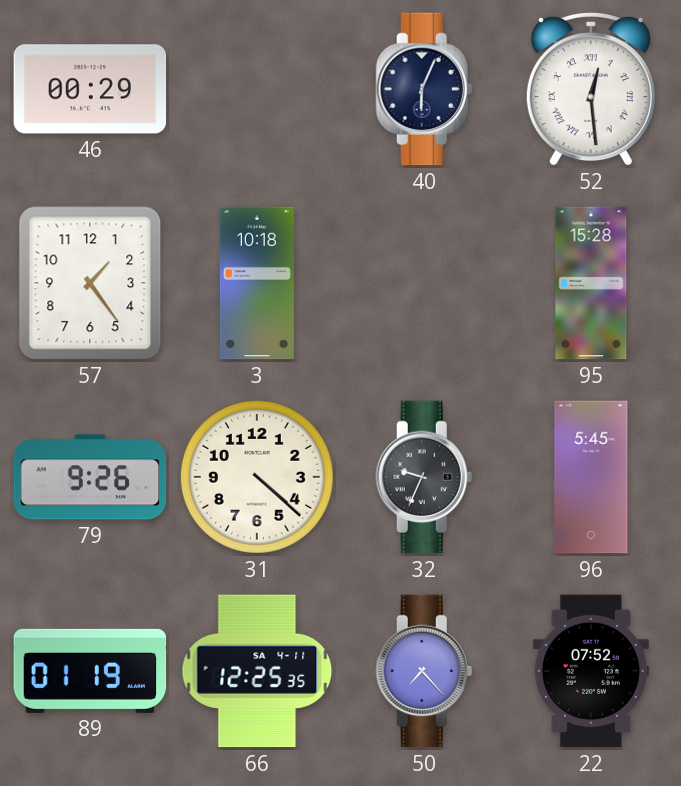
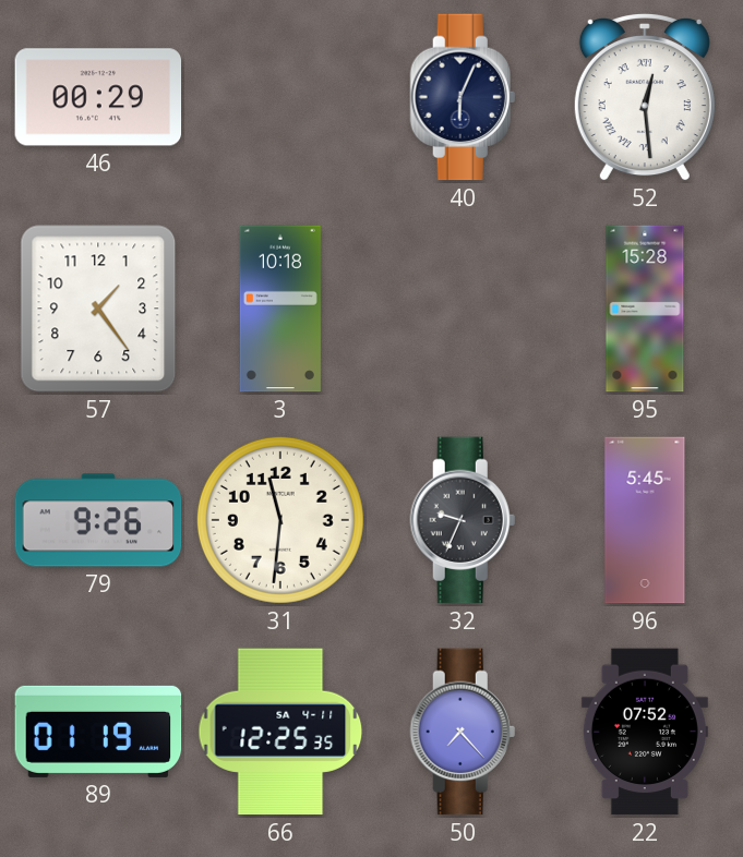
31: 4:22 -> 11:31 (280, 520)
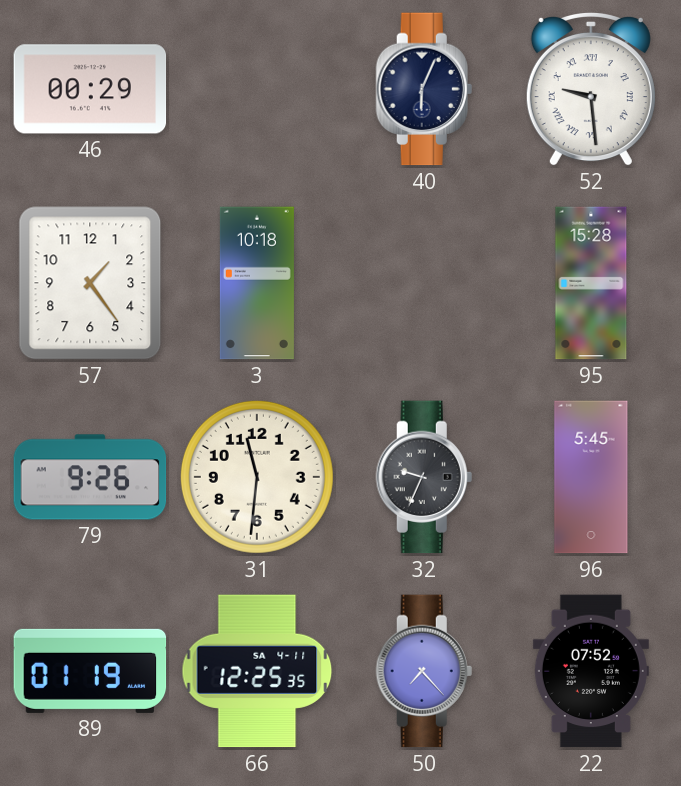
52: 12:29 -> 9:29 (591, 89)
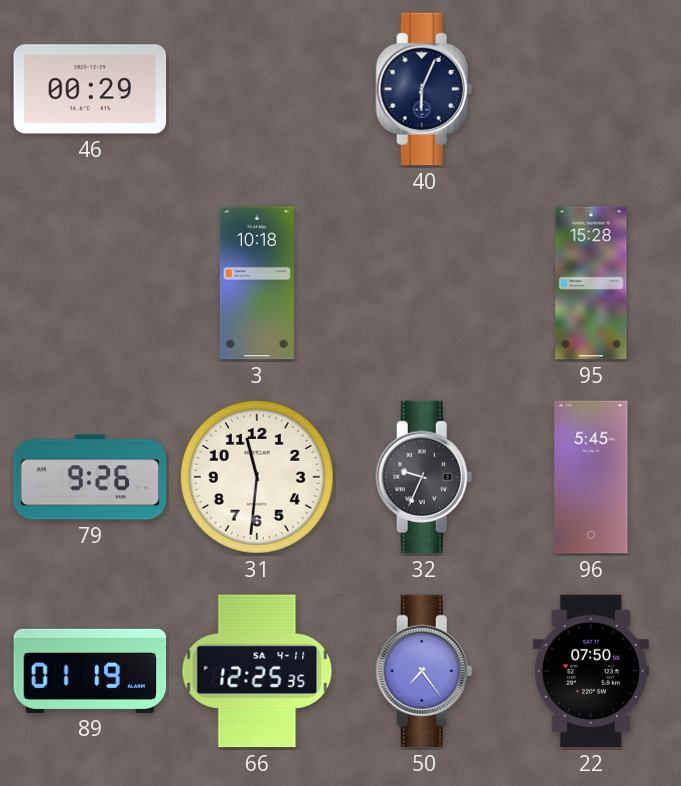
52: 9:29 -> none (591, 89)
57: 1:24 -> none (90, 283)
50: 7:23 -> 7:24 (424, 671)
22: 07:52 -> 07:50 (591, 671)
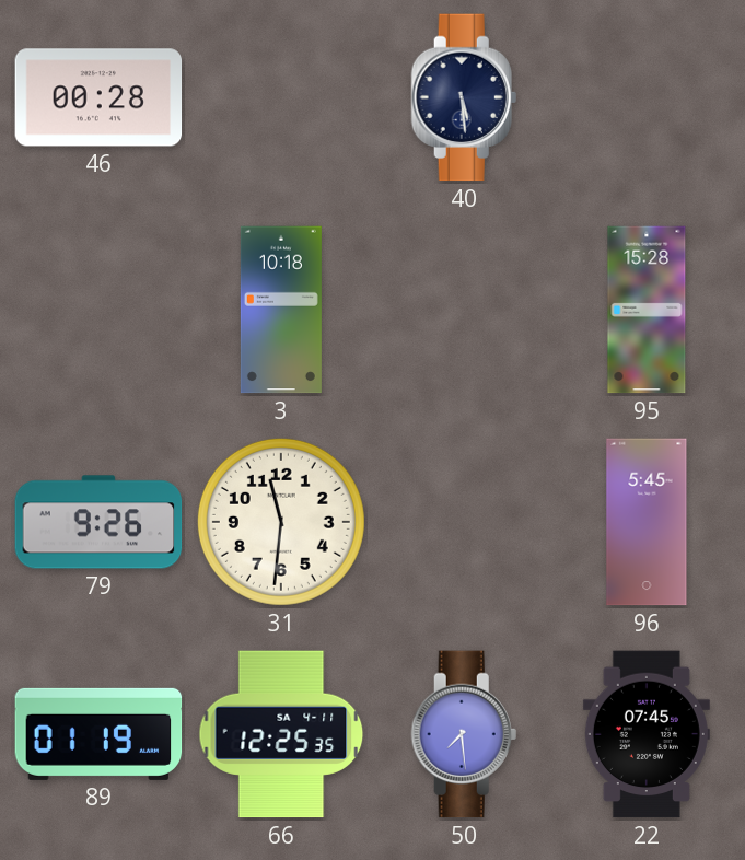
46: 00:29 -> 00:28 (98, 97)
40: 6:04 -> 5:29 (464, 97)
32: 9:34 -> none (424, 477)
50: 7:24 -> 7:29 (464, 734)
22: 07:50 -> 07:45 (647, 734)
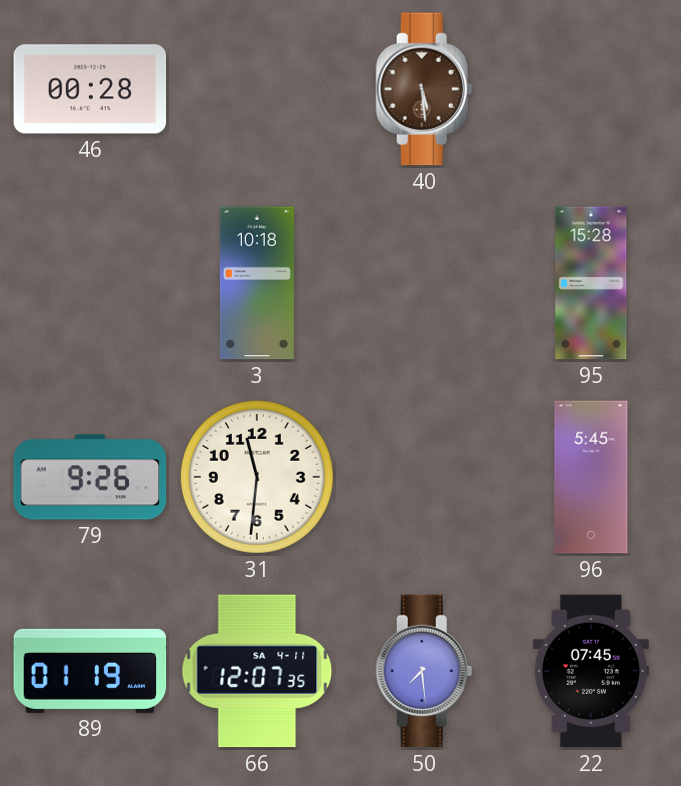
40 dial: navy -> brown (424, 89)
66: 12:25 -> 12:07 (257, 671)
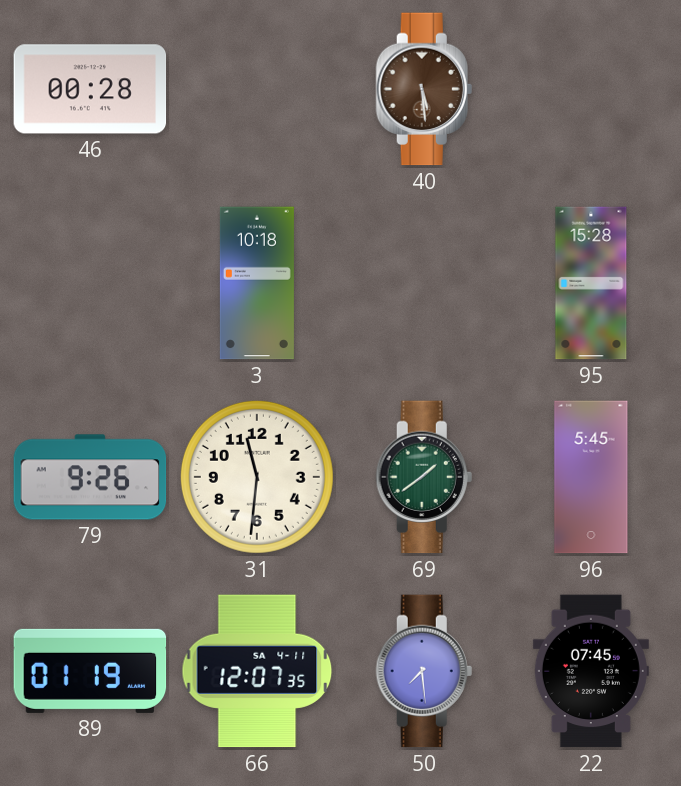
69: none -> 1:39 (424, 477)
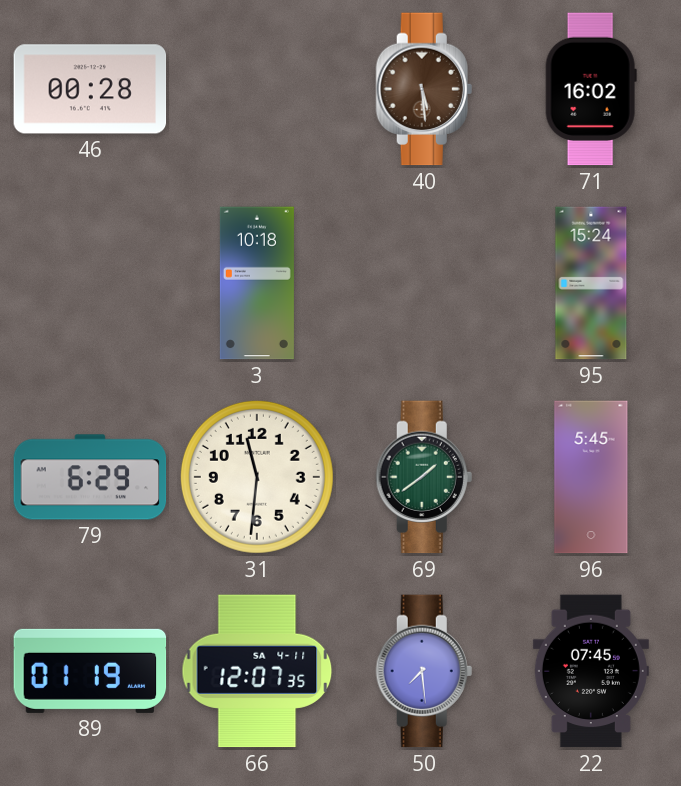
71: none -> 16:02 (591, 89)
95: 15:28 -> 15:24 (591, 283)
79: 9:26 -> 6:29 (90, 477)
